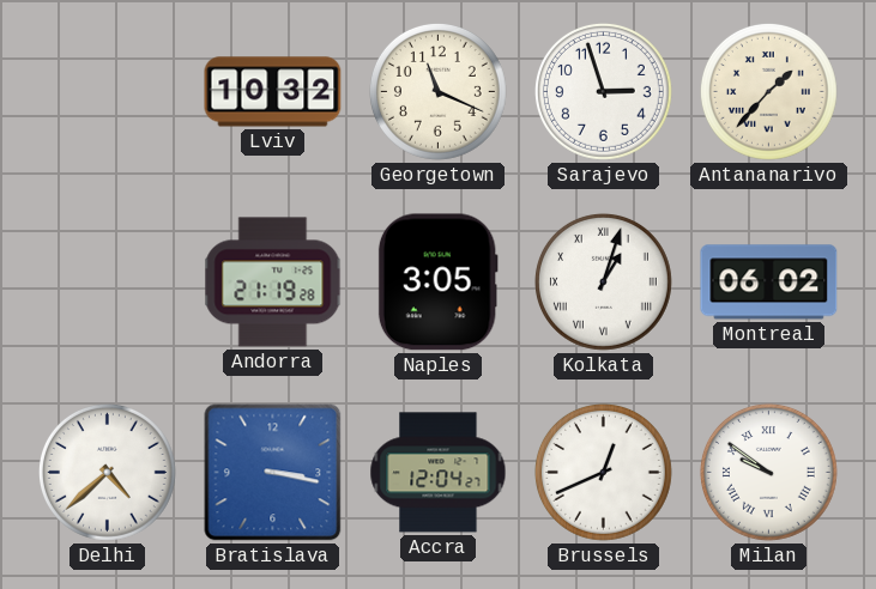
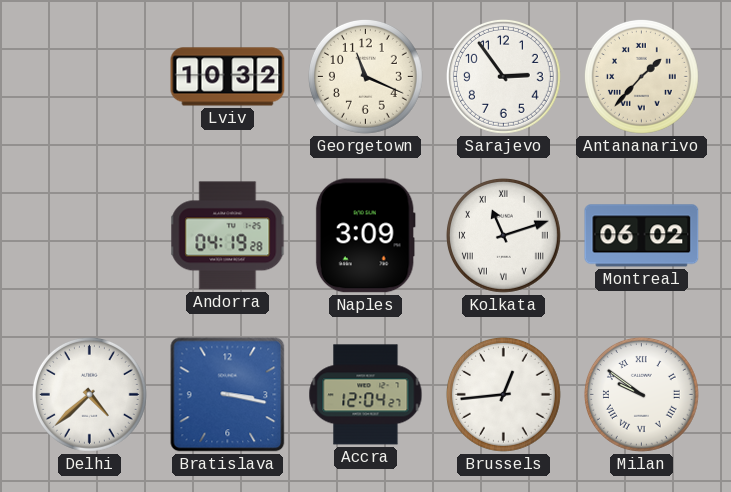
Sarajevo: 2:57 -> 2:54 (503, 76)
Andorra: 21:19 -> 04:19 (228, 236)
Naples: 3:05 -> 3:09 (365, 236)
Kolkata: 1:03 -> 11:12 (503, 235)
Brussels: 12:41 -> 12:44 (503, 394)
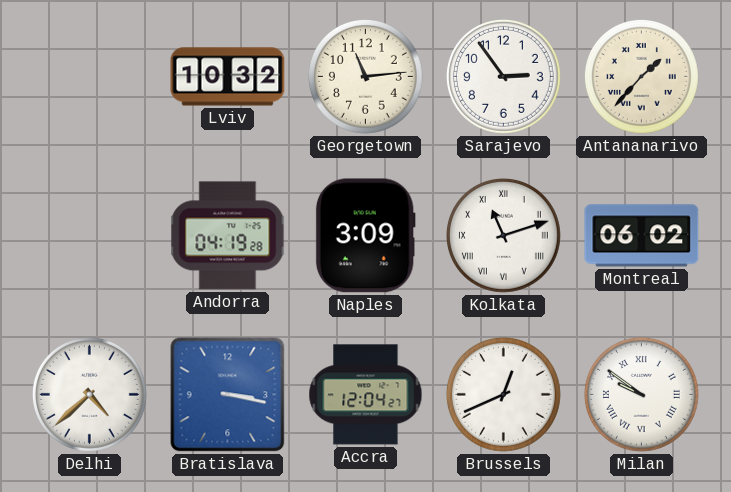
Georgetown: 11:19 -> 11:14 (365, 76)
Brussels: 12:44 -> 12:41 (503, 394)
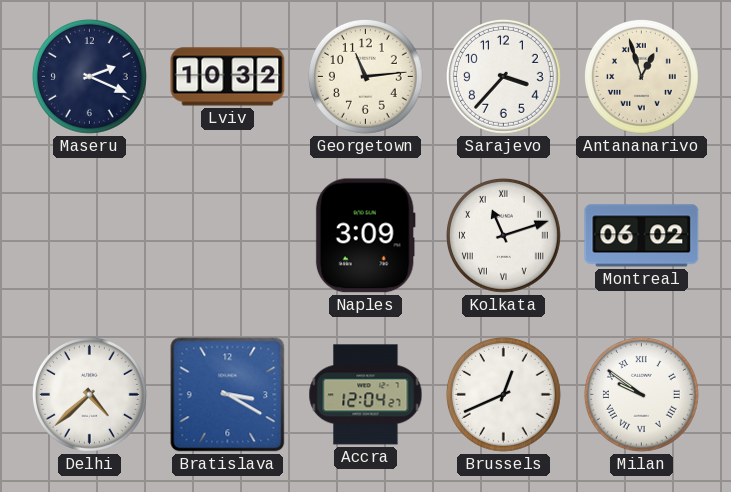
Maseru: none -> 2:19 (89, 76)
Sarajevo: 2:54 -> 3:37 (503, 76)
Antananarivo: 1:37 -> 12:57 (641, 76)
Andorra: 04:19 -> none (228, 236)
Bratislava: 3:17 -> 3:20 (228, 395)
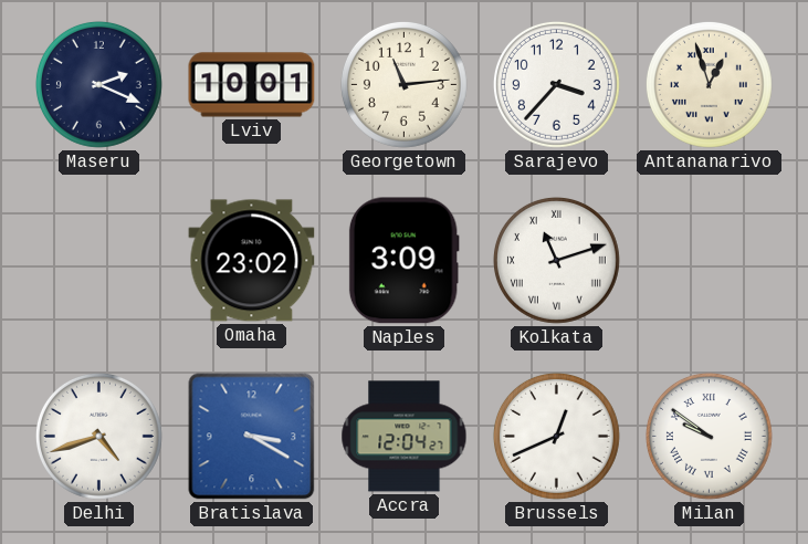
Lviv: 10:32 -> 10:01 (252, 85)
Omaha: none -> 23:02 (252, 261)
Montreal: 06:02 -> none (642, 236)
Delhi: 4:38 -> 4:42 (98, 436)
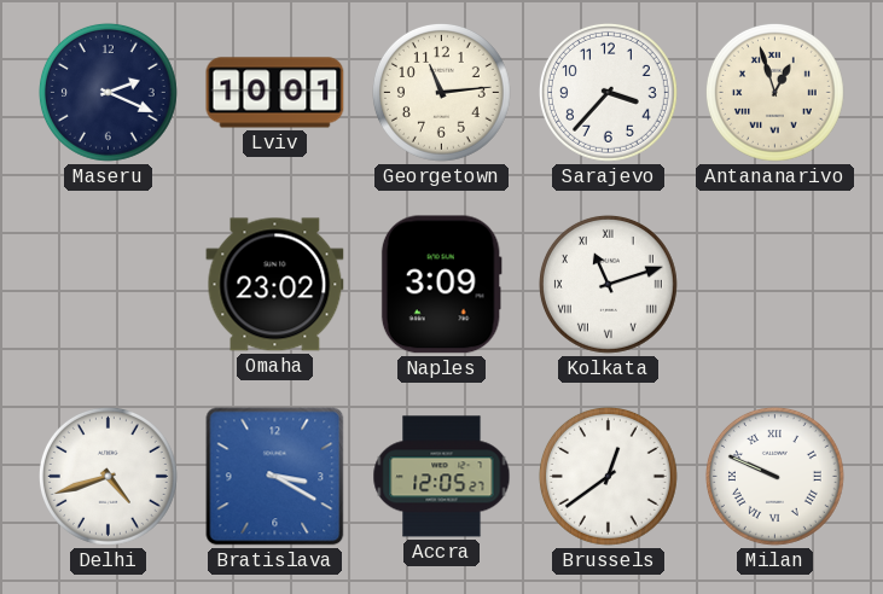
Accra: 12:04 -> 12:05 (442, 477)
Brussels: 12:41 -> 12:39 (608, 476)
Milan: 9:51 -> 9:49 (774, 476)
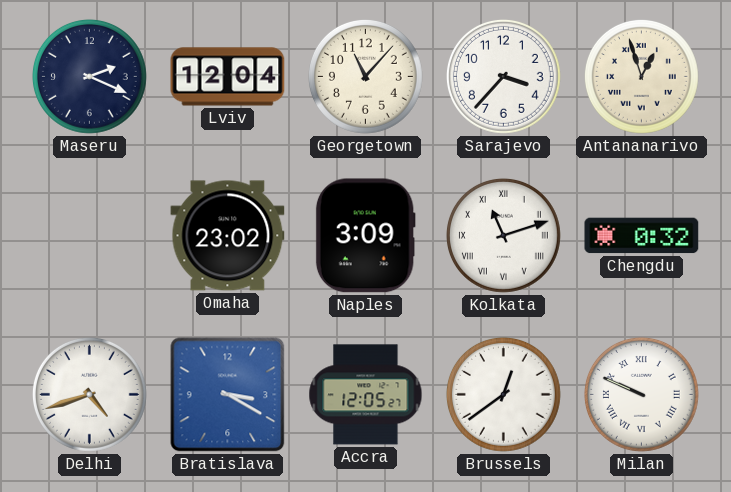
Lviv: 10:01 -> 12:04 (228, 77)
Georgetown: 11:14 -> 11:07 (365, 76)
Chengdu: none -> 0:32 (642, 236)
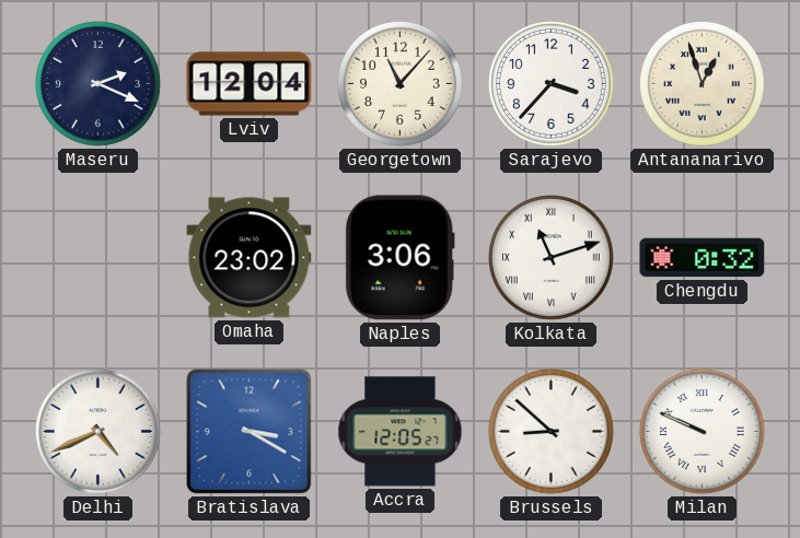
Naples: 3:09 -> 3:06 (399, 258)
Delhi: 4:42 -> 4:41 (97, 431)
Brussels: 12:39 -> 8:52 (550, 431)
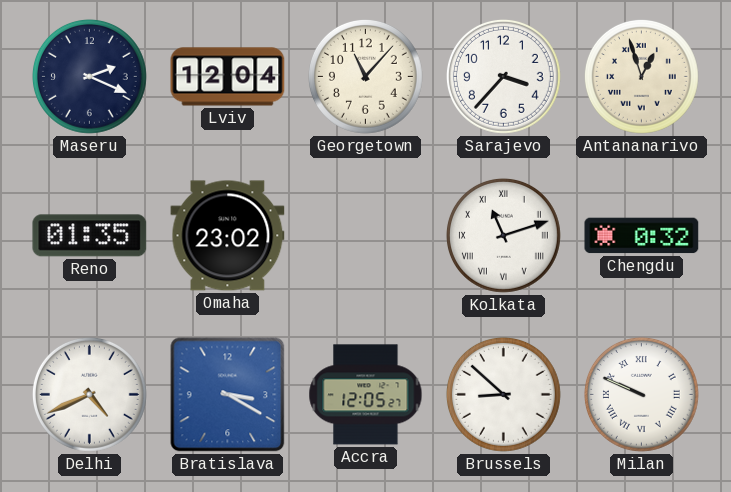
Reno: none -> 01:35 (90, 236)
Naples: 3:06 -> none (399, 258)
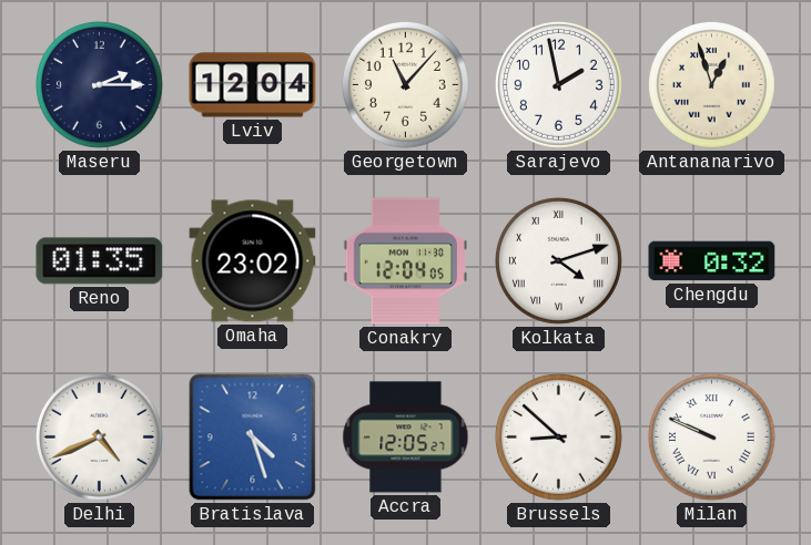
Maseru: 2:19 -> 2:15 (99, 84)
Sarajevo: 3:37 -> 1:58 (558, 84)
Conakry: none -> 12:04 (406, 261)
Kolkata: 11:12 -> 4:12 (558, 260)
Bratislava: 3:20 -> 4:27 (253, 438)
